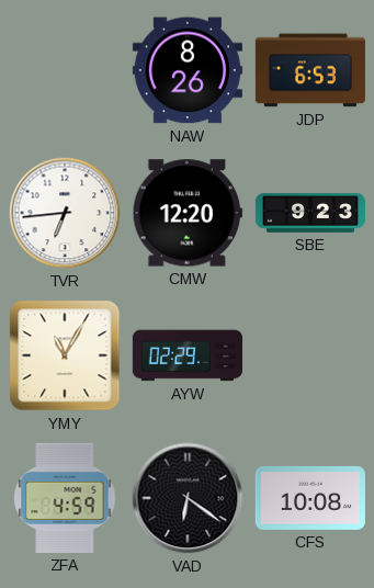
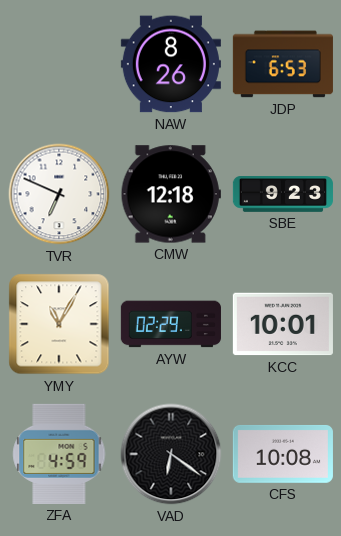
TVR: 6:44 -> 6:49 (59, 194)
CMW: 12:20 -> 12:18 (171, 194)
KCC: none -> 10:01 (283, 324)
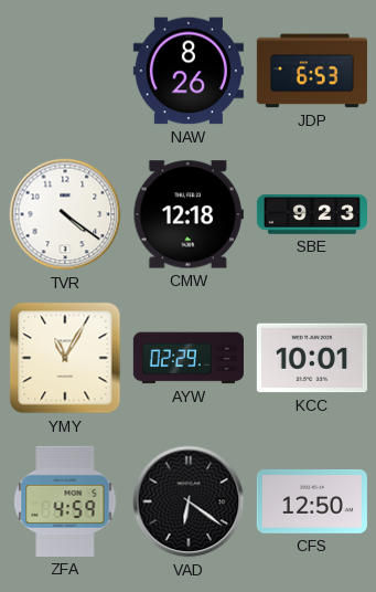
TVR: 6:49 -> 4:21 (65, 214)
CFS: 10:08 -> 12:50 (312, 501)
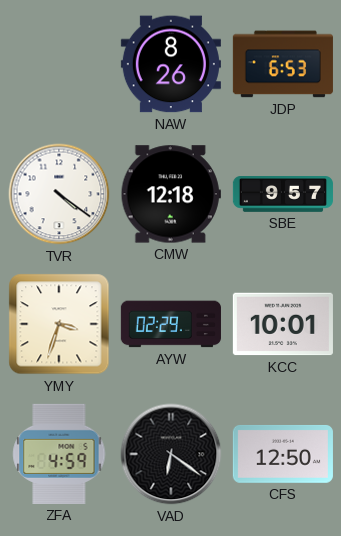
SBE: 9:23 -> 9:57 (283, 195)
YMY: 11:05 -> 3:33 (59, 324)
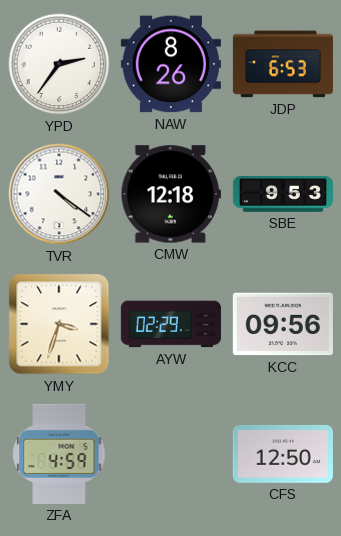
YPD: none -> 2:36 (59, 64)
SBE: 9:57 -> 9:53 (283, 195)
KCC: 10:01 -> 09:56 (283, 324)
VAD: 6:21 -> none (171, 454)
